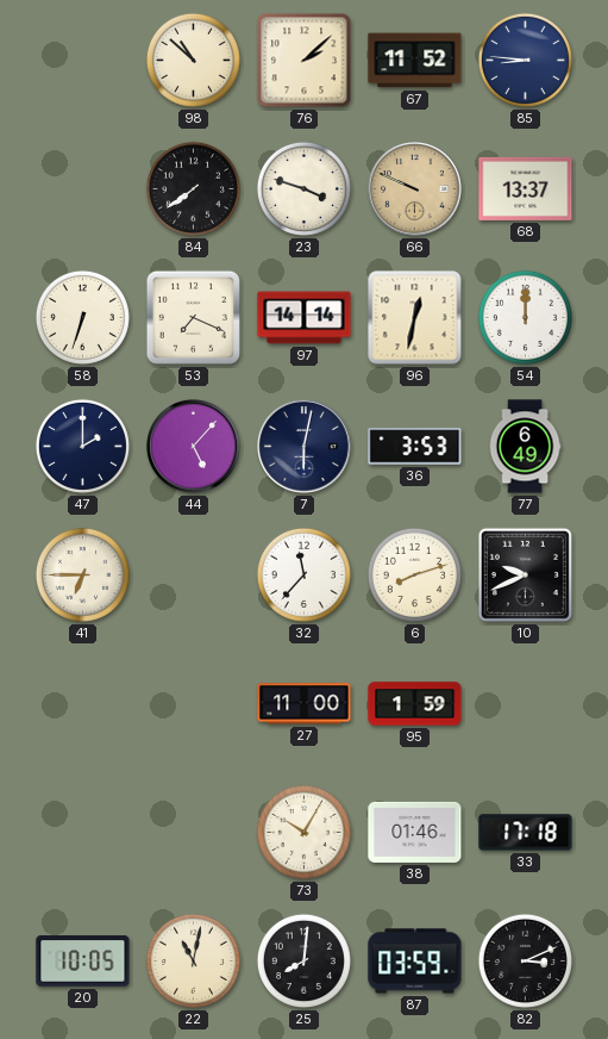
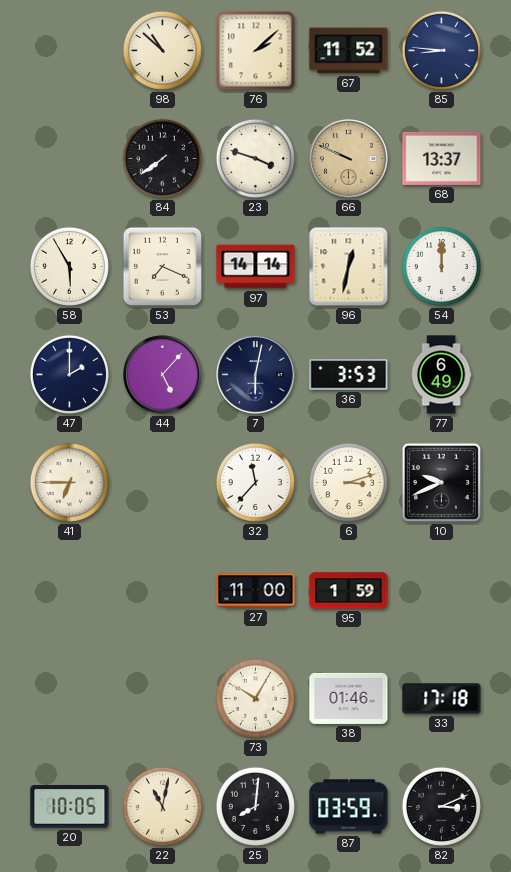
58: 6:33 -> 5:55 (69, 266)
6: 8:12 -> 3:12 (348, 482)
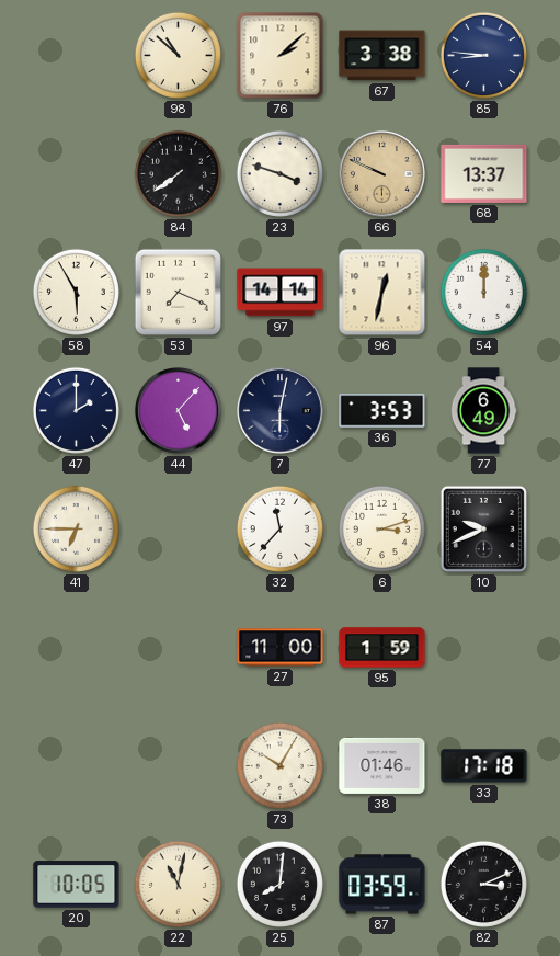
67: 11:52 -> 3:38 (382, 56)
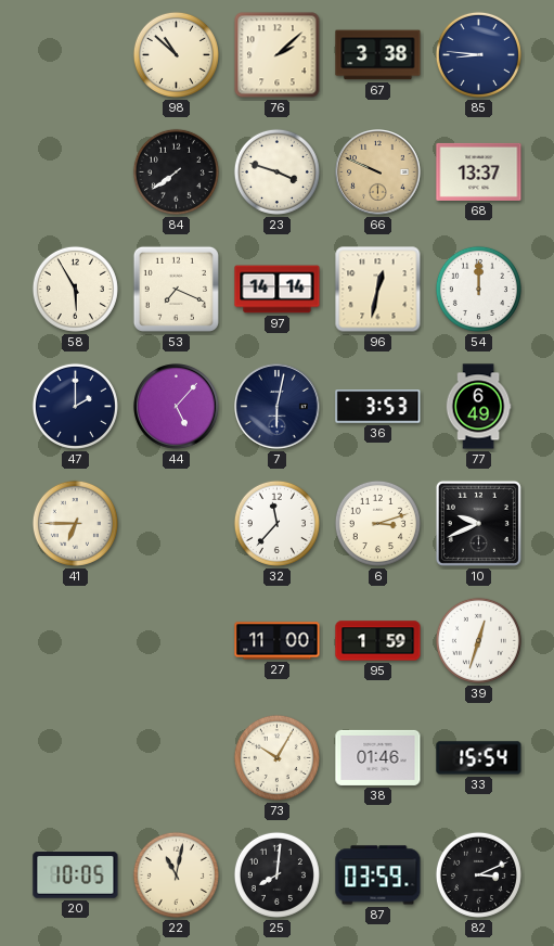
39: none -> 12:33 (478, 640)
33: 17:18 -> 15:54 (479, 758)
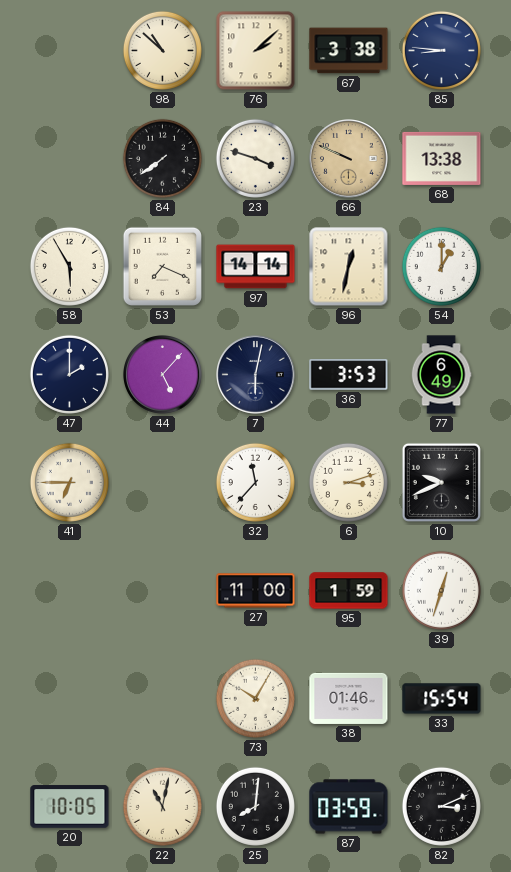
68: 13:37 -> 13:38 (442, 158)
54: 12:00 -> 1:00 (441, 266)
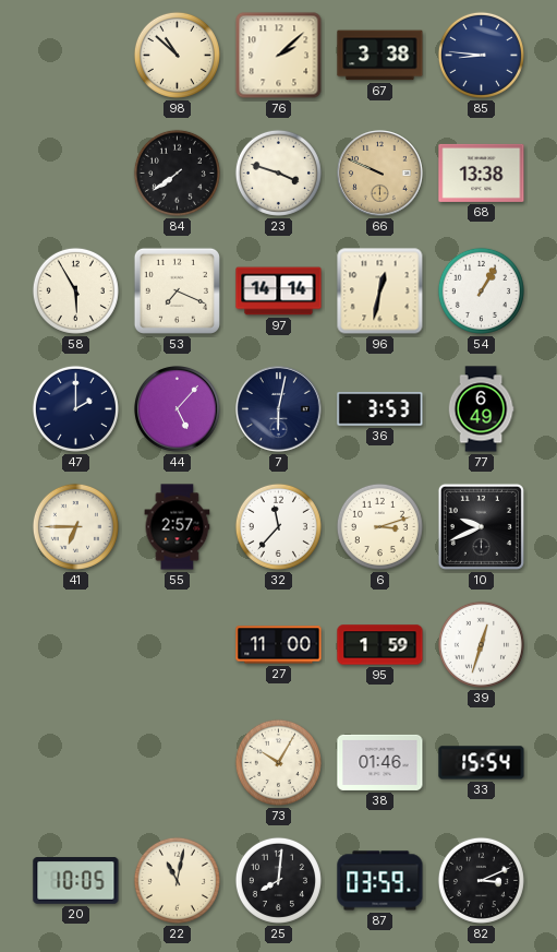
54: 1:00 -> 1:05 (481, 290)
55: none -> 2:57 (178, 527)
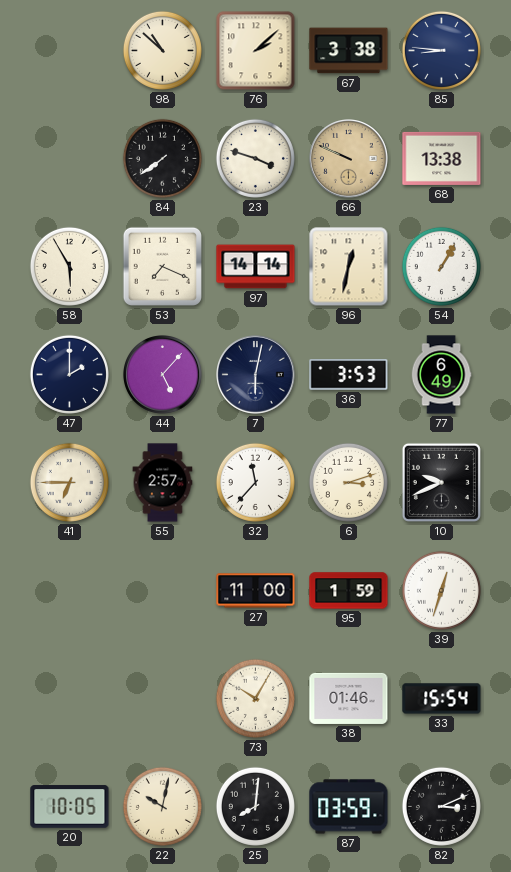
22: 11:02 -> 10:02 (162, 806)
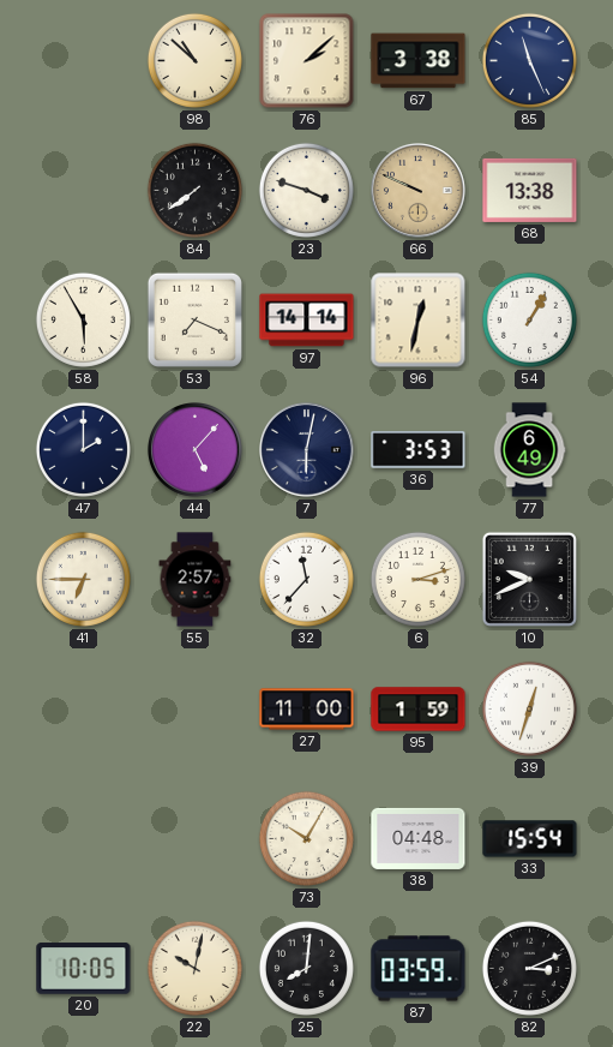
85: 8:46 -> 11:26 (529, 60)
38: 01:46 -> 04:48 (419, 838)
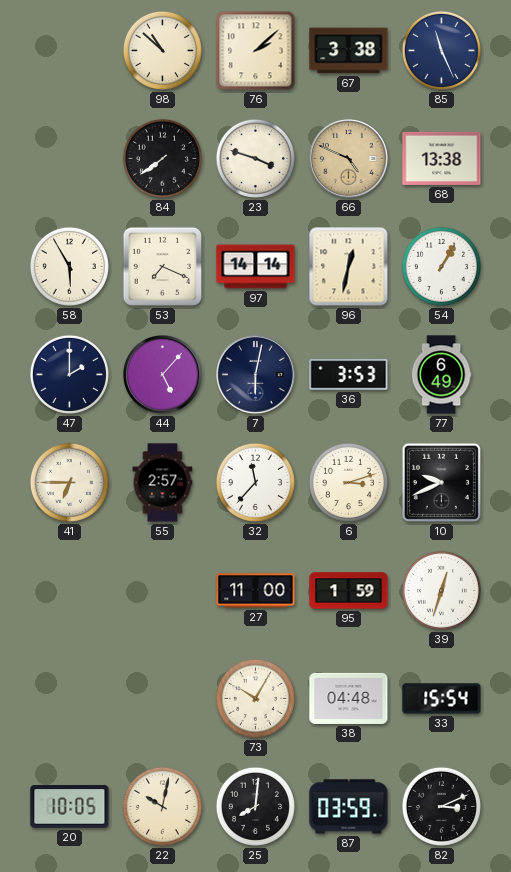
66: 9:49 -> 4:49 (349, 159)
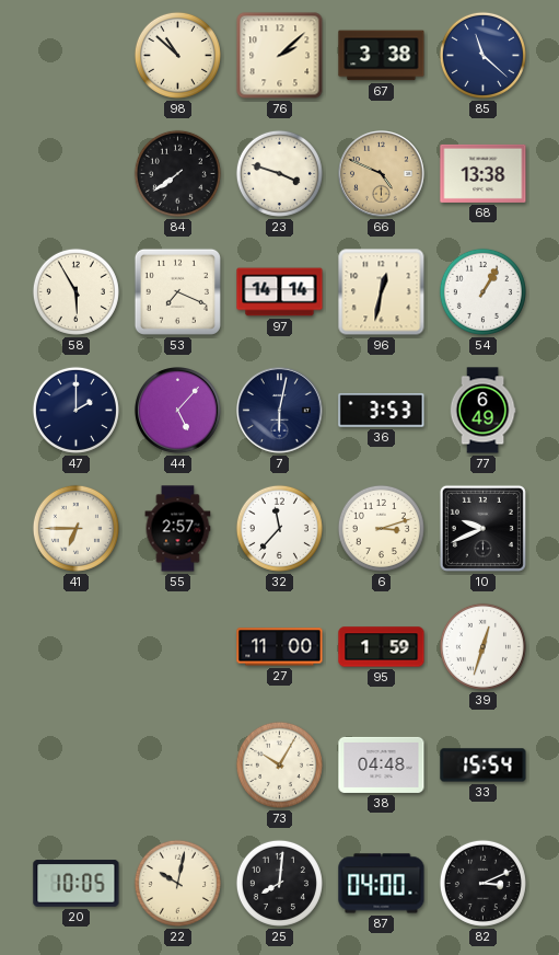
85: 11:26 -> 11:22 (482, 55)
87: 03:59 -> 04:00 (382, 884)
